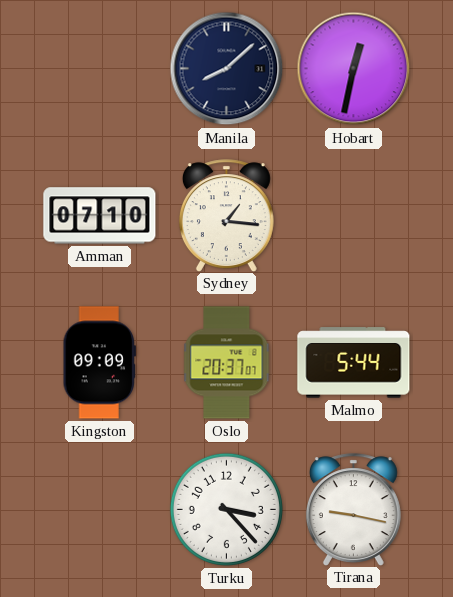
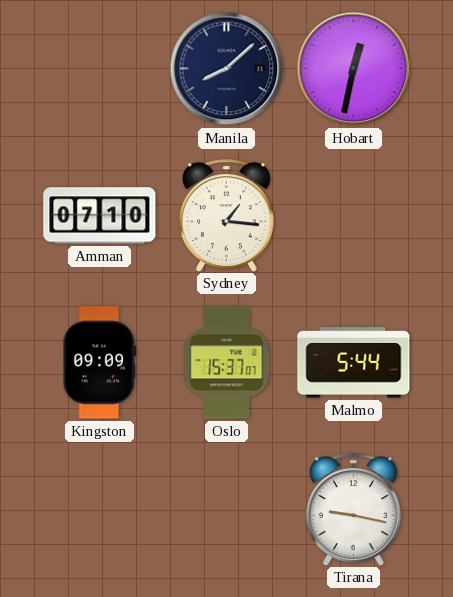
Oslo: 20:37 -> 15:37 (227, 363)
Turku: 3:23 -> none (226, 509)
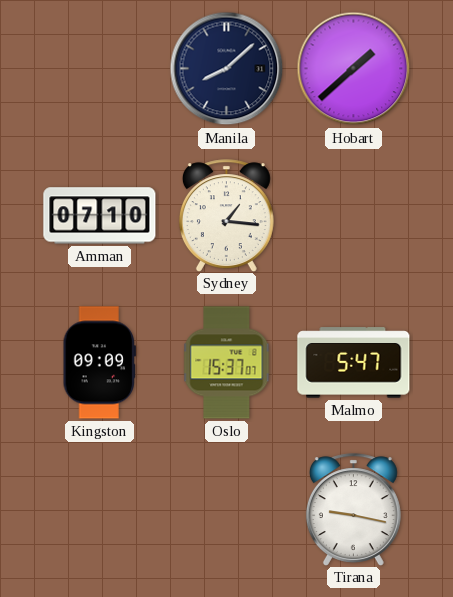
Hobart: 12:32 -> 1:38 (354, 69)
Malmo: 5:44 -> 5:47 (354, 363)
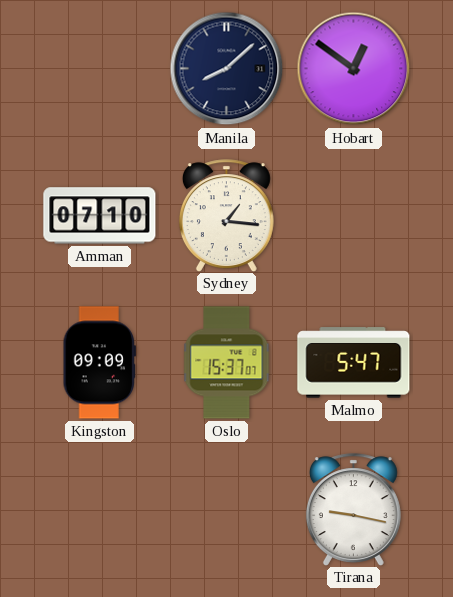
Hobart: 1:38 -> 12:51 (354, 69)
